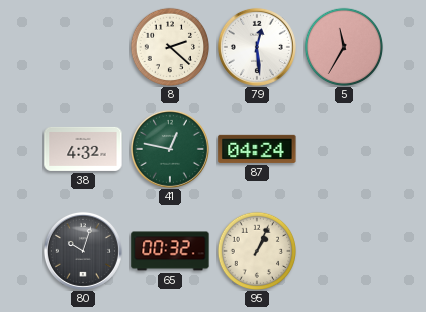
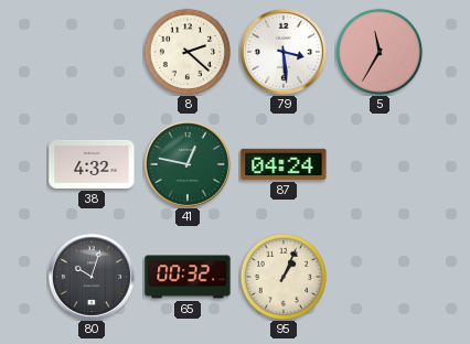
79: 12:29 -> 3:29 (284, 52)
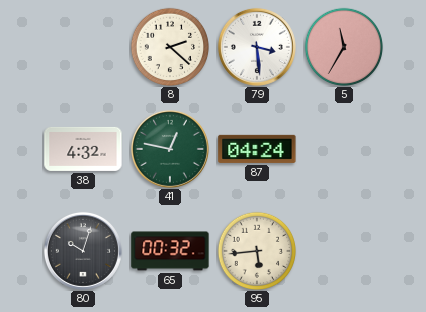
95: 1:04 -> 5:44 (256, 250)
